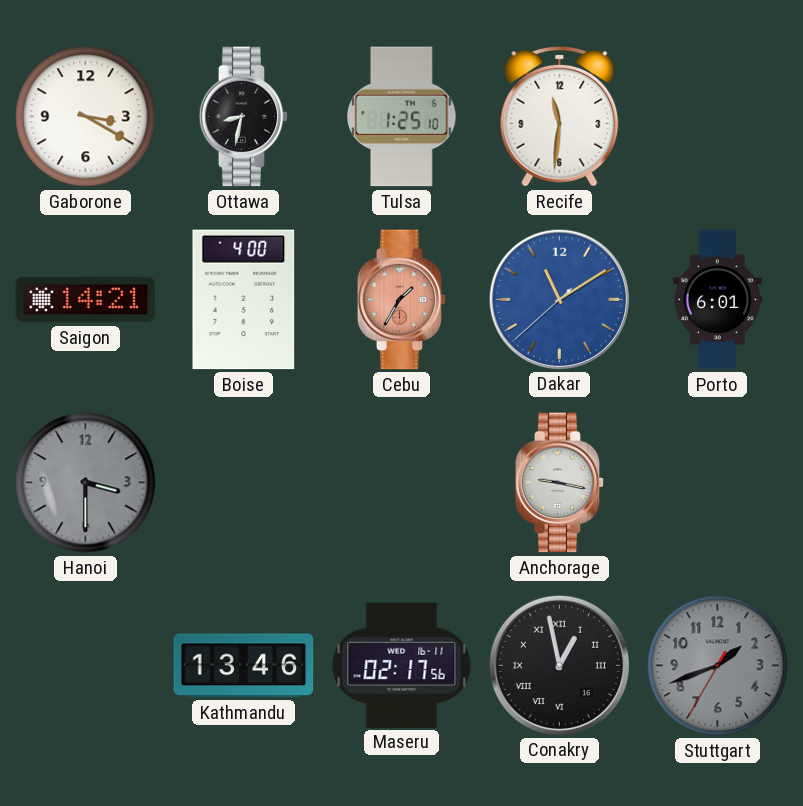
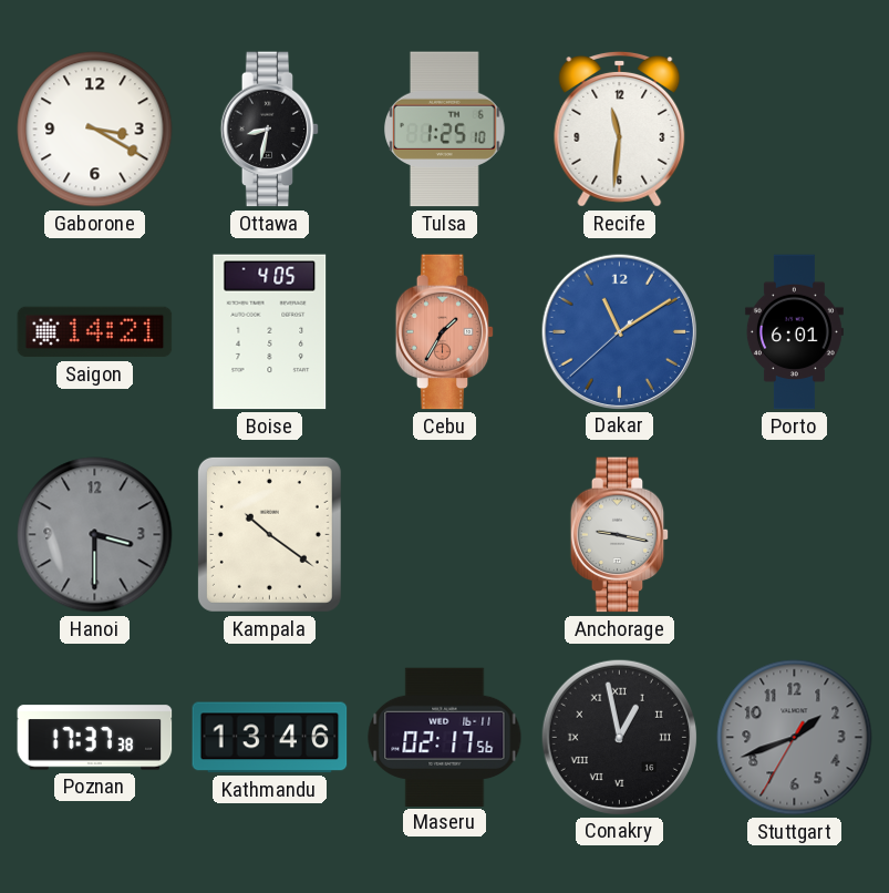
Boise: 4:00 -> 4:05 (270, 332)
Kampala: none -> 10:21 (269, 534)
Poznan: none -> 17:37 (95, 738)
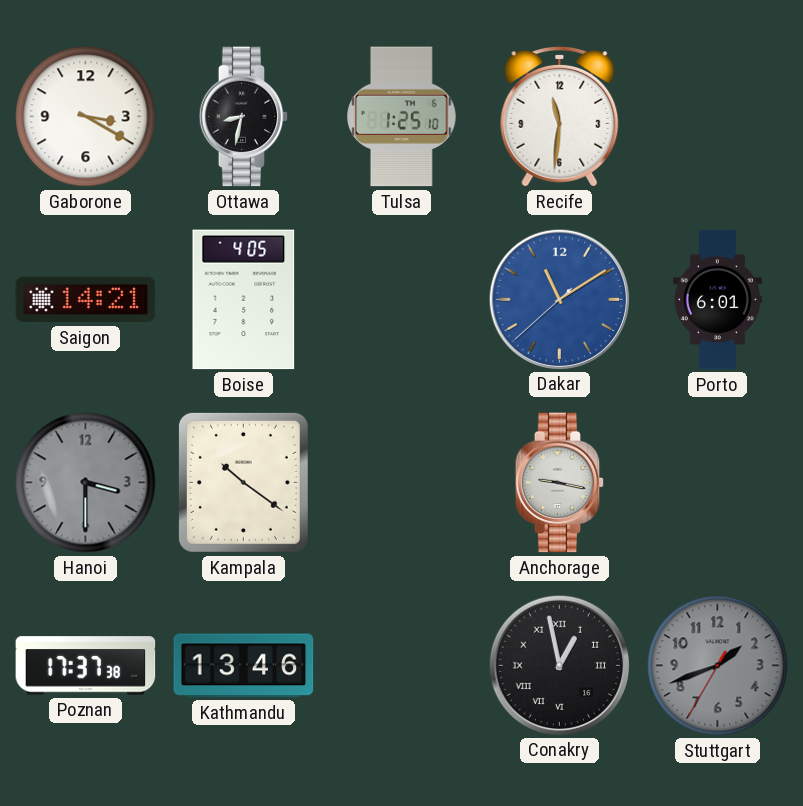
Cebu: 1:35 -> none (445, 332)
Maseru: 02:17 -> none (445, 737)
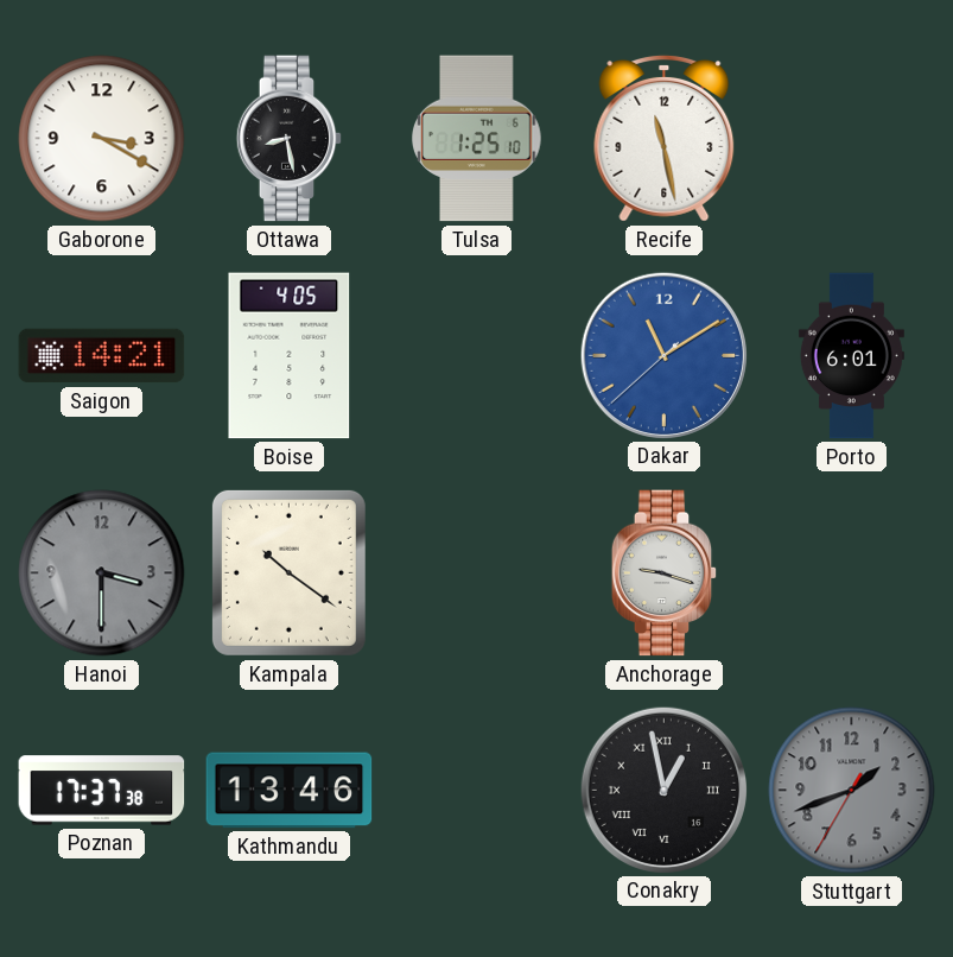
Ottawa: 8:32 -> 8:28 (290, 139)
Recife: 11:31 -> 11:28 (665, 138)
Anchorage: 9:17 -> 9:18 (665, 573)
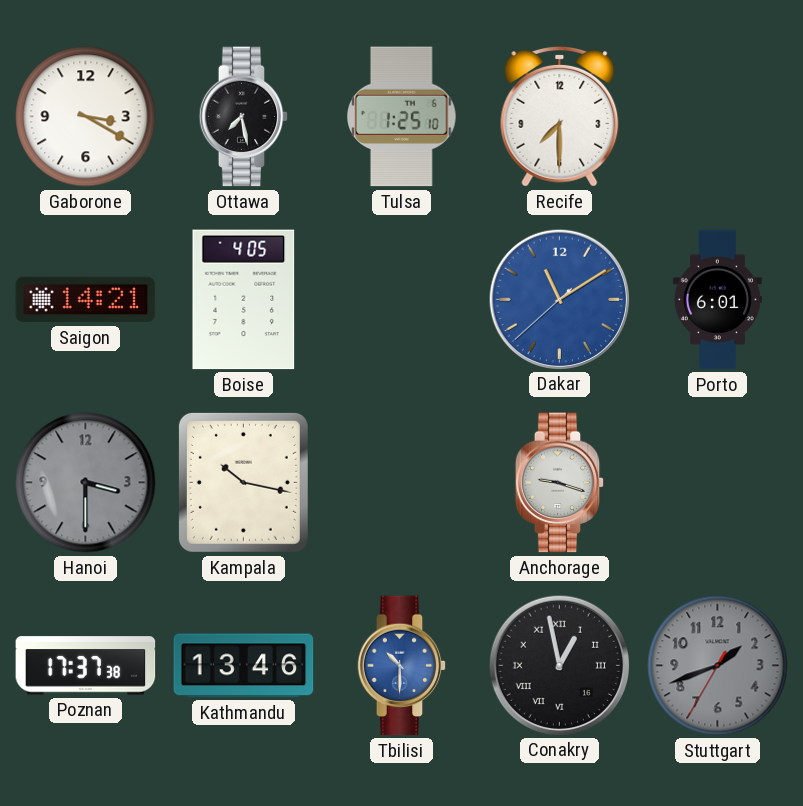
Ottawa: 8:28 -> 7:28 (244, 117)
Recife: 11:28 -> 7:30 (560, 116)
Kampala: 10:21 -> 10:17 (243, 482)
Tbilisi: none -> 10:30 (402, 666)
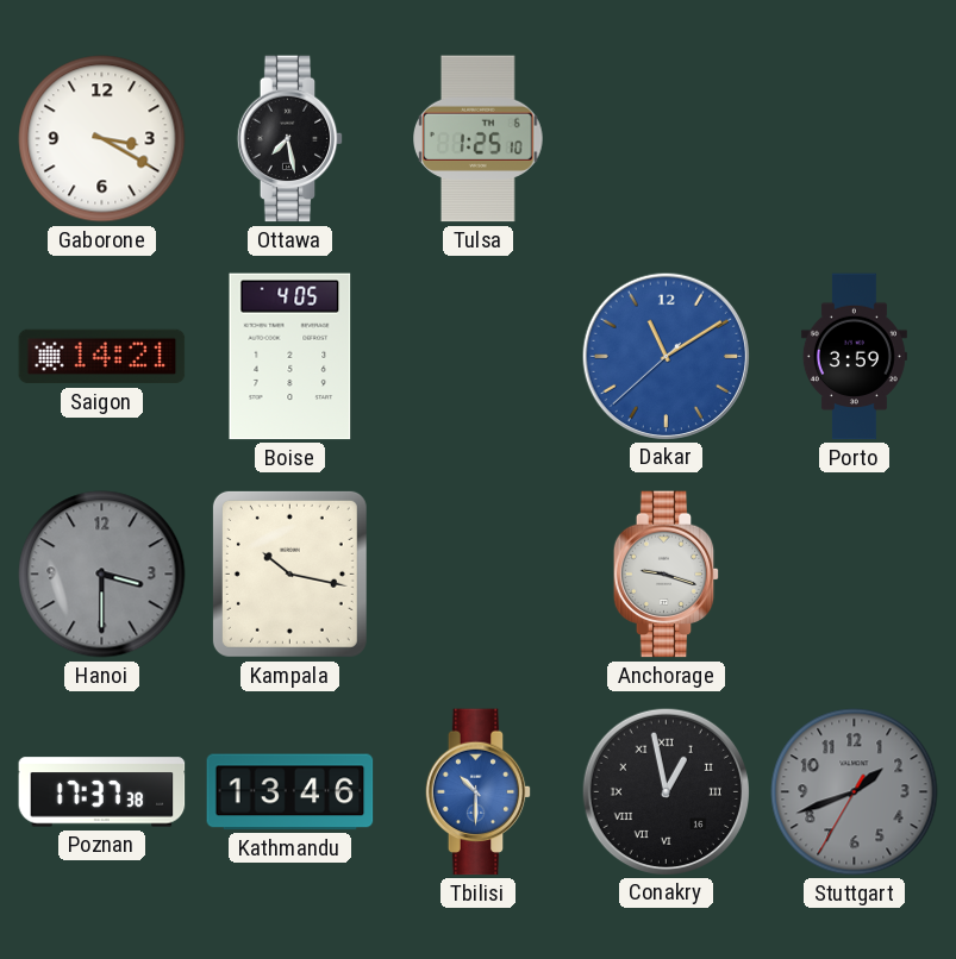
Recife: 7:30 -> none (560, 116)
Porto: 6:01 -> 3:59 (854, 357)
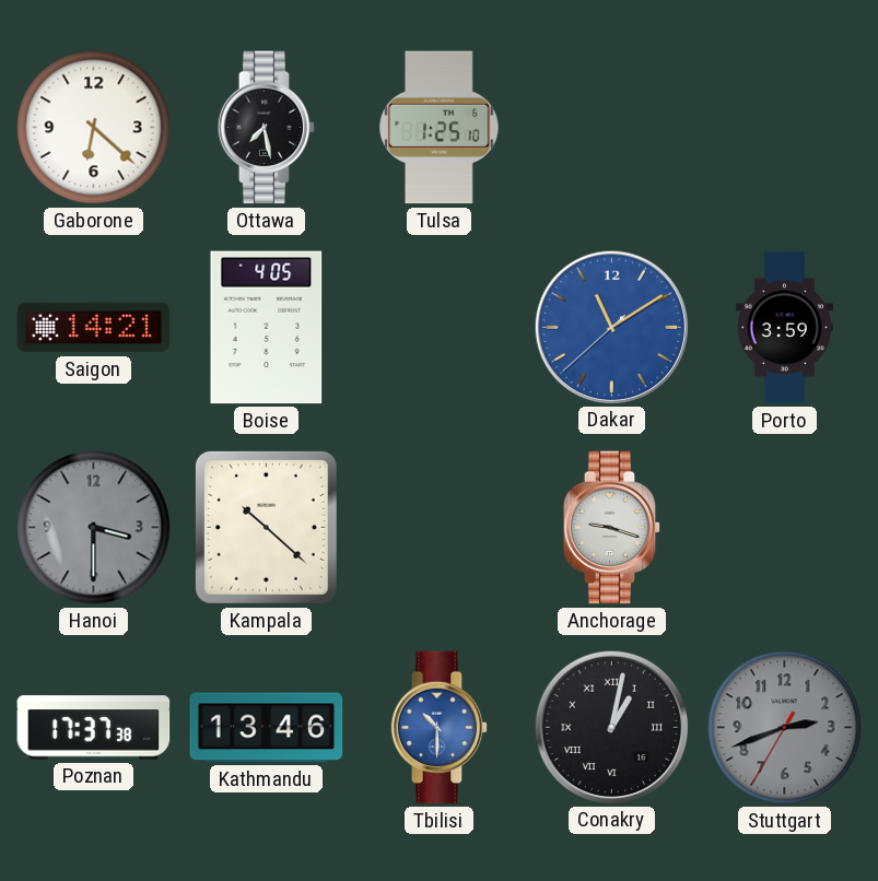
Gaborone: 3:20 -> 6:22 (94, 128)
Kampala: 10:17 -> 10:22 (266, 527)
Conakry: 12:58 -> 1:02 (611, 727)
Stuttgart: 1:41 -> 2:41 (785, 728)
